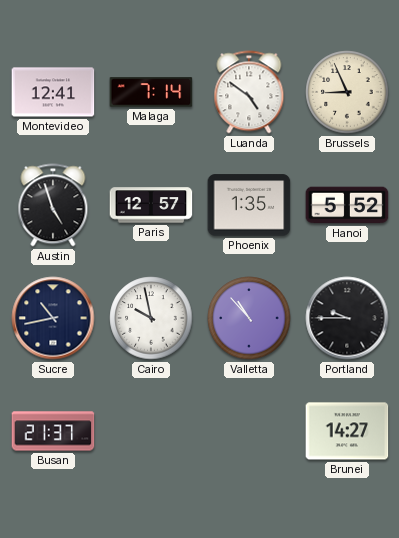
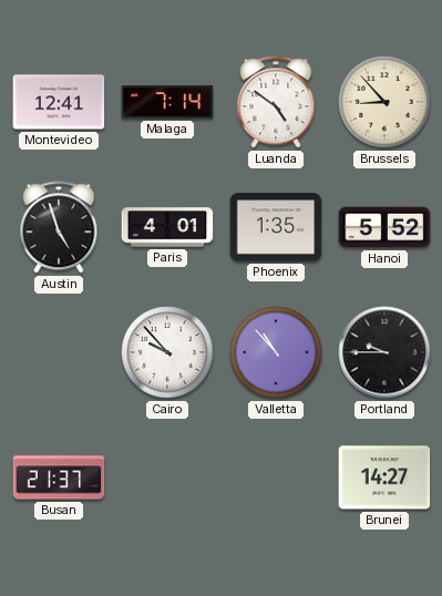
Brussels: 8:56 -> 8:53 (384, 102)
Paris: 12:57 -> 4:01 (167, 227)
Sucre: 10:43 -> none (53, 318)
Cairo: 9:58 -> 9:53 (167, 352)
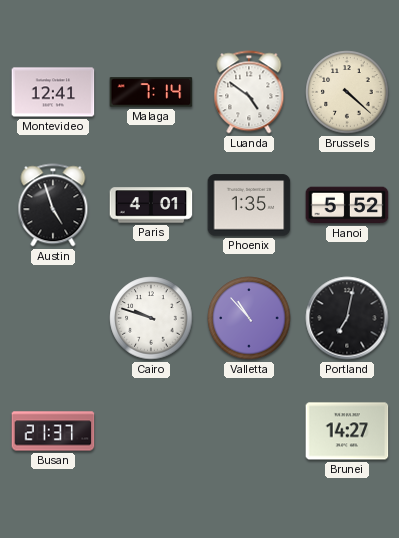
Brussels: 8:53 -> 4:22 (347, 92)
Cairo: 9:53 -> 9:48 (151, 318)
Portland: 9:45 -> 7:02 (347, 318)
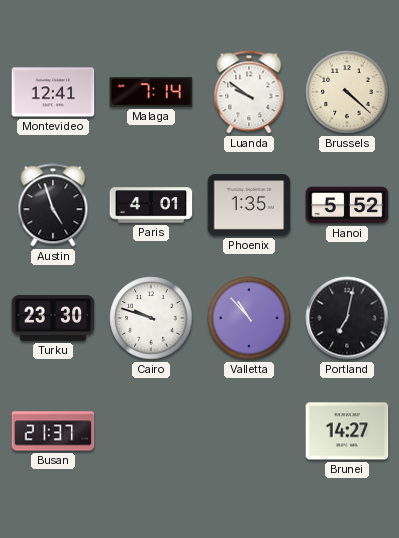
Luanda: 4:51 -> 9:51 (249, 92)
Turku: none -> 23:30 (53, 318)
